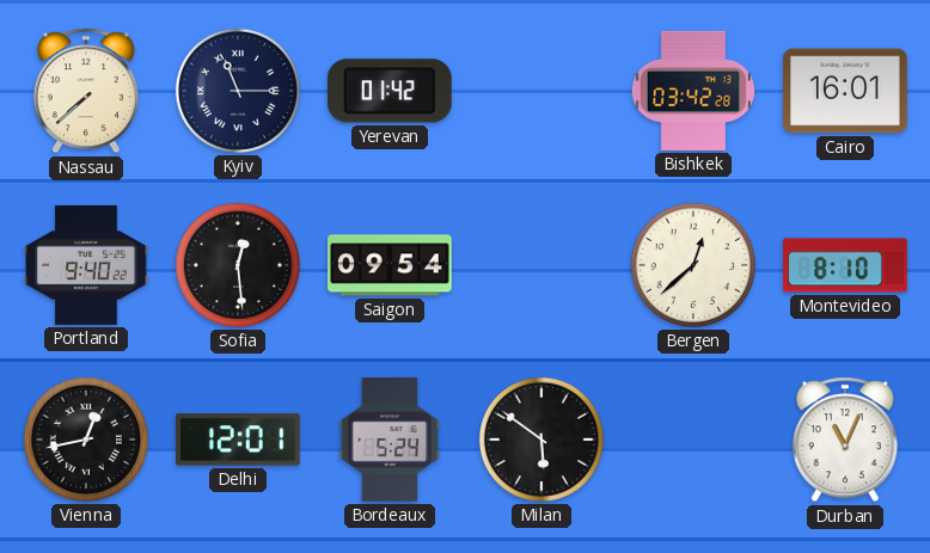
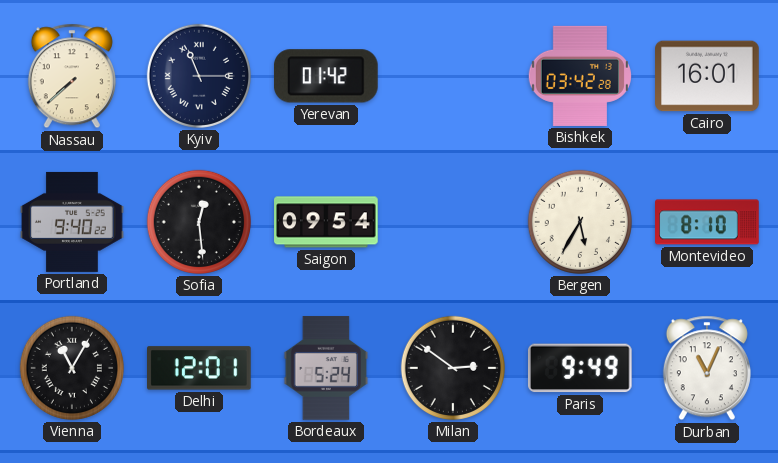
Bergen: 12:38 -> 5:35 (580, 222)
Vienna: 12:43 -> 11:05 (72, 368)
Milan: 5:51 -> 2:51 (453, 368)
Paris: none -> 9:49 (580, 368)
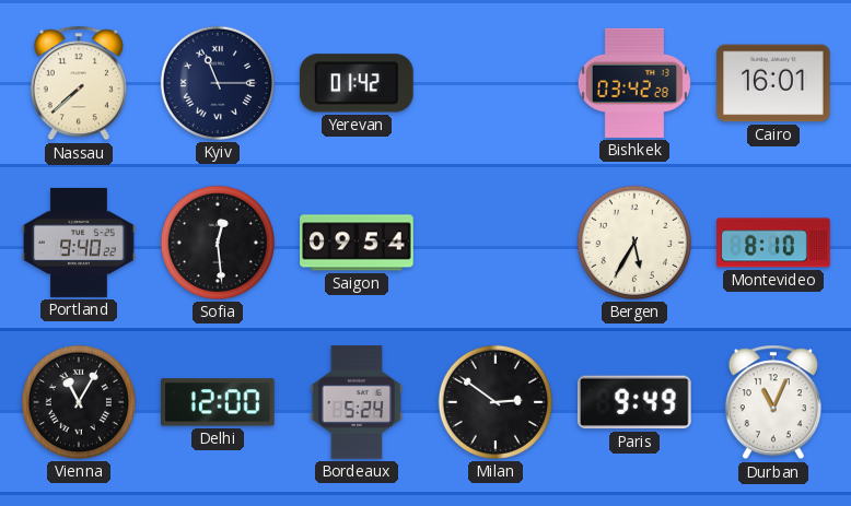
Delhi: 12:01 -> 12:00 (219, 402)
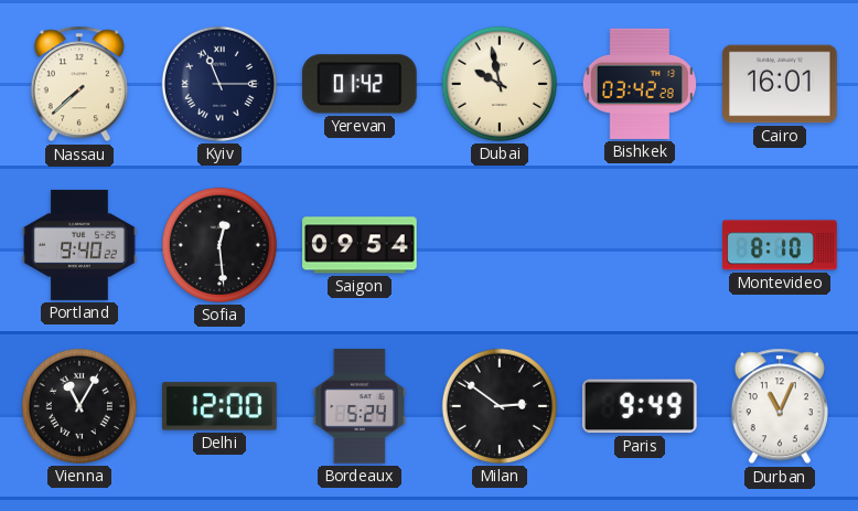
Dubai: none -> 9:58 (500, 84)
Bergen: 5:35 -> none (634, 243)
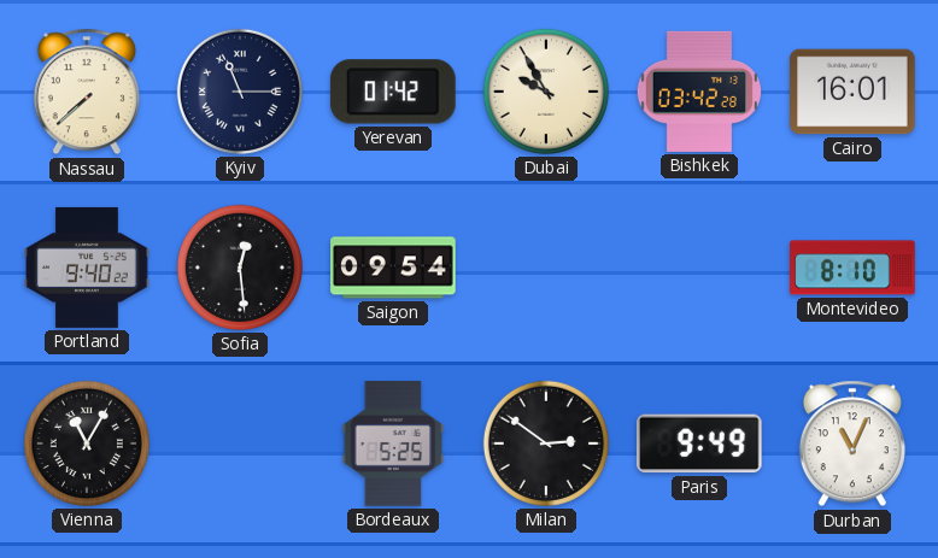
Dubai: 9:58 -> 9:55 (546, 92)
Delhi: 12:00 -> none (221, 406)
Bordeaux: 5:24 -> 5:25 (393, 444)
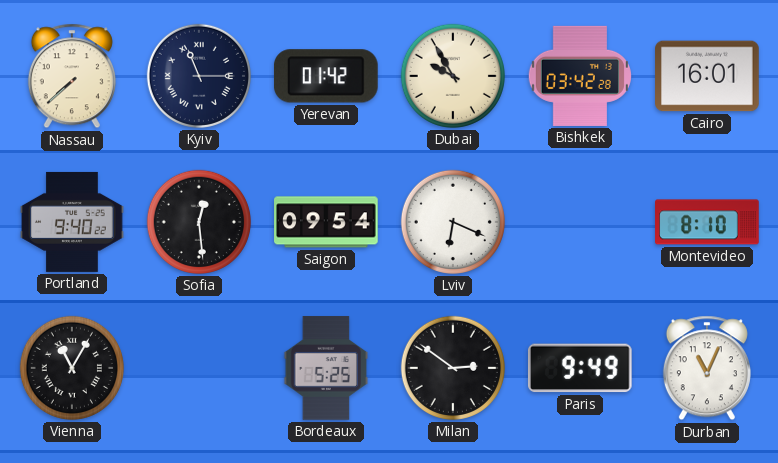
Lviv: none -> 6:19 (453, 222)
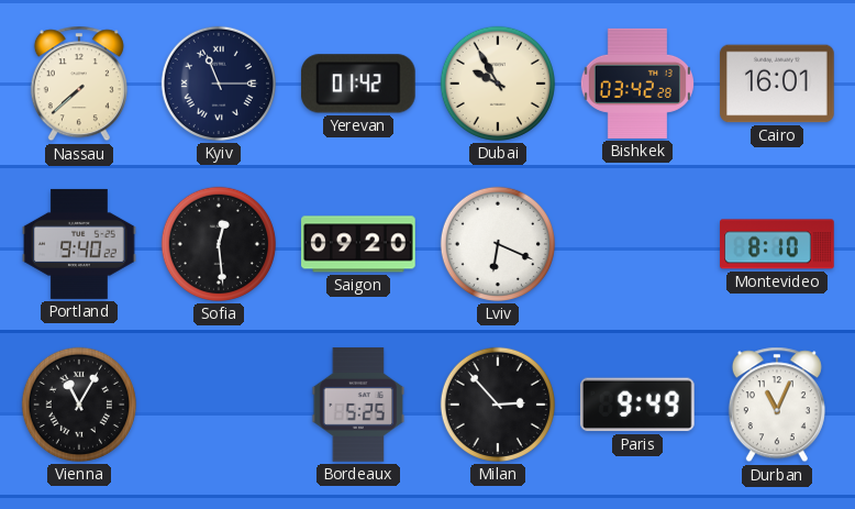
Saigon: 09:54 -> 09:20 (358, 244)
Milan: 2:51 -> 2:53 (498, 405)
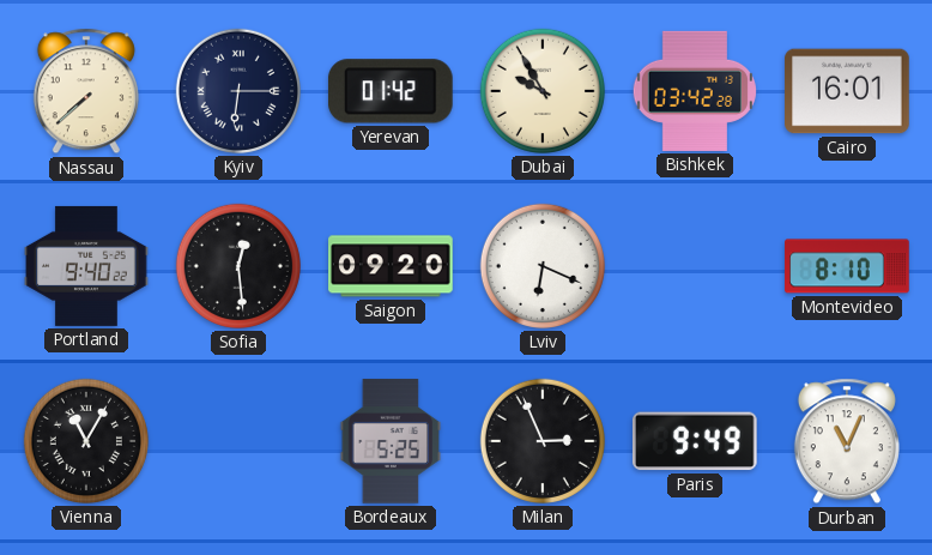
Kyiv: 11:15 -> 6:15 (238, 91)
Milan: 2:53 -> 2:56 (543, 441)
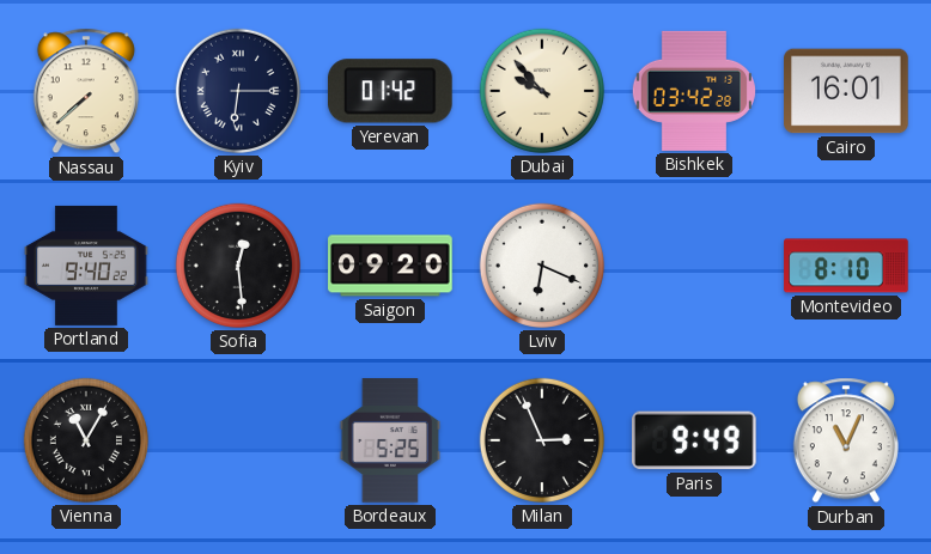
Dubai: 9:55 -> 9:53 (542, 91)
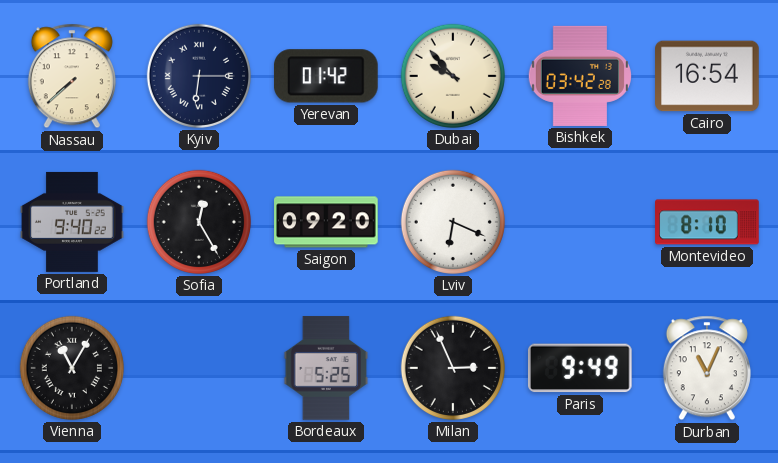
Cairo: 16:01 -> 16:54 (707, 76)
Sofia: 12:29 -> 12:25 (199, 222)
